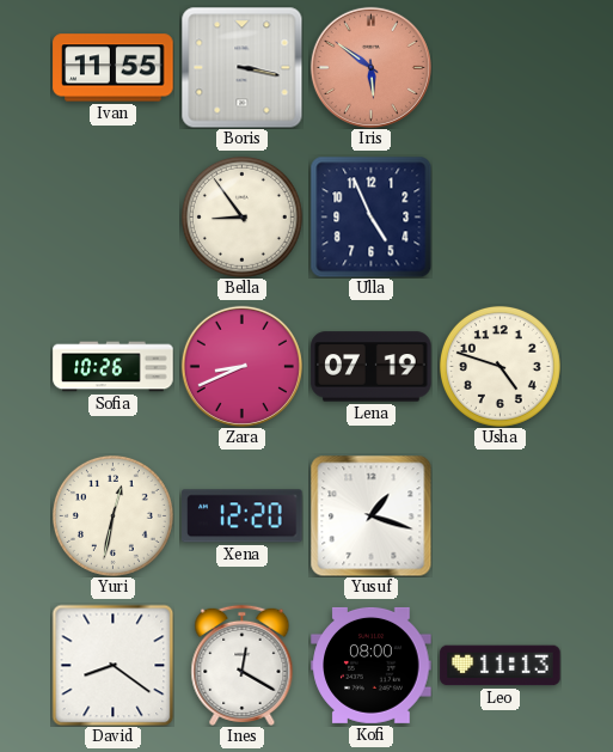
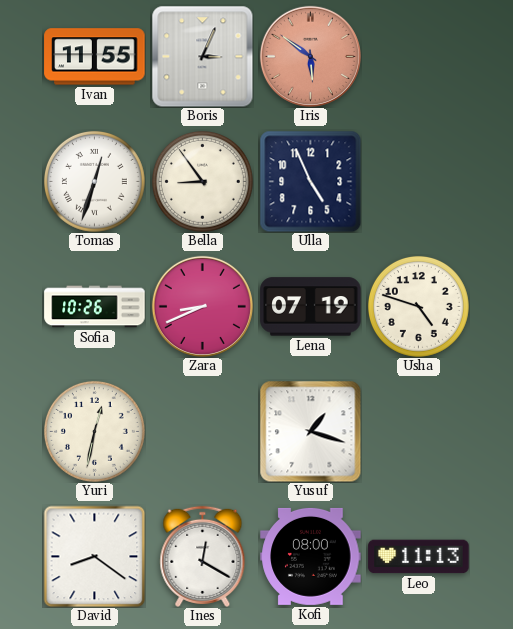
Boris: 3:17 -> 3:04 (202, 56)
Tomas: none -> 12:33 (94, 181)
Xena: 12:20 -> none (243, 516)
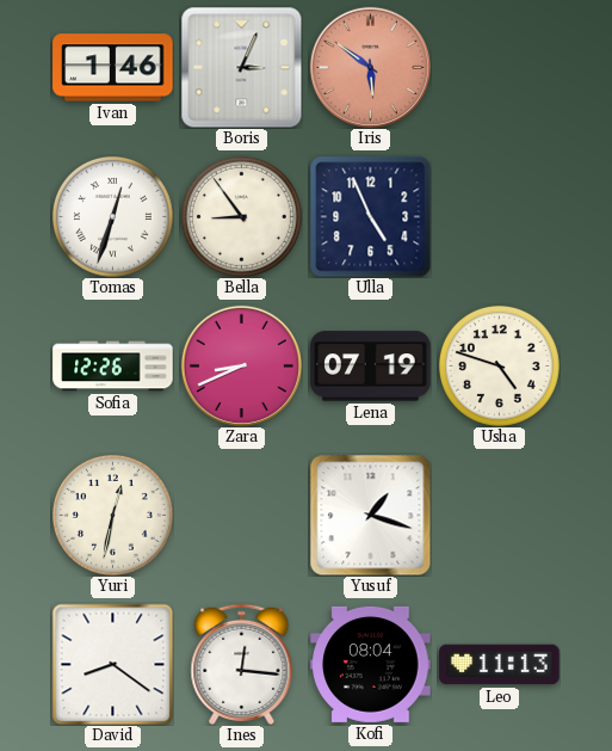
Ivan: 11:55 -> 1:46 (113, 68)
Sofia: 10:26 -> 12:26 (113, 367)
Ines: 12:20 -> 12:16 (242, 664)
Kofi: 08:00 -> 08:04 (371, 664)
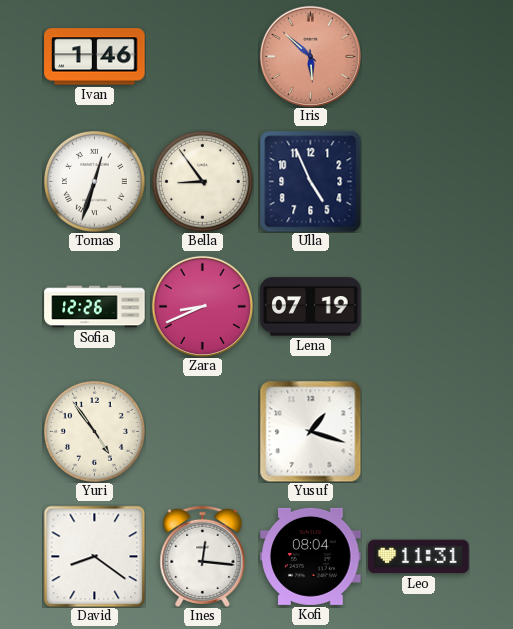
Boris: 3:04 -> none (241, 67)
Iris: 5:51 -> 5:52 (310, 56)
Usha: 4:48 -> none (499, 365)
Yuri: 12:32 -> 4:54 (94, 431)
Leo: 11:13 -> 11:31 (419, 557)
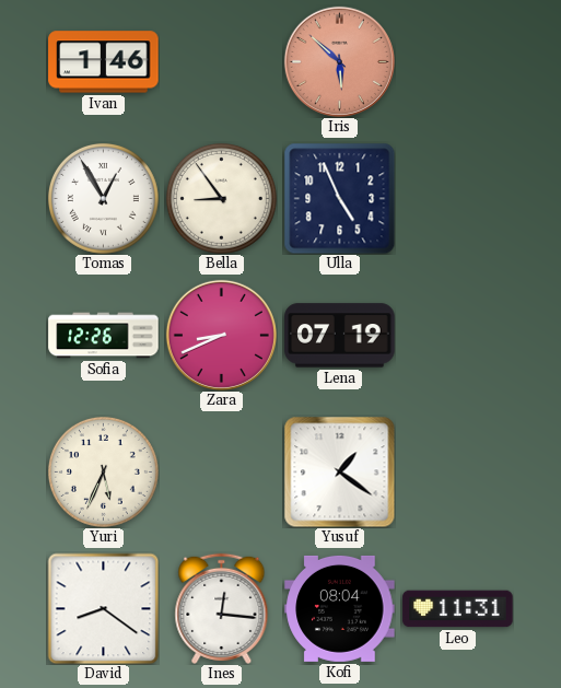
Tomas: 12:33 -> 12:55 (103, 198)
Yuri: 4:54 -> 5:34 (103, 471)
Yusuf: 1:18 -> 1:21 (339, 471)
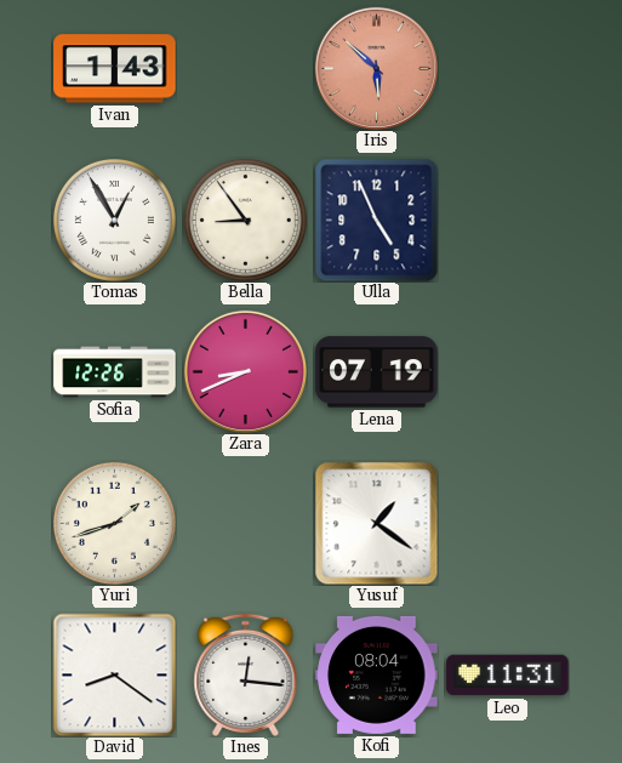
Ivan: 1:46 -> 1:43 (115, 69)
Yuri: 5:34 -> 1:42 (114, 523)
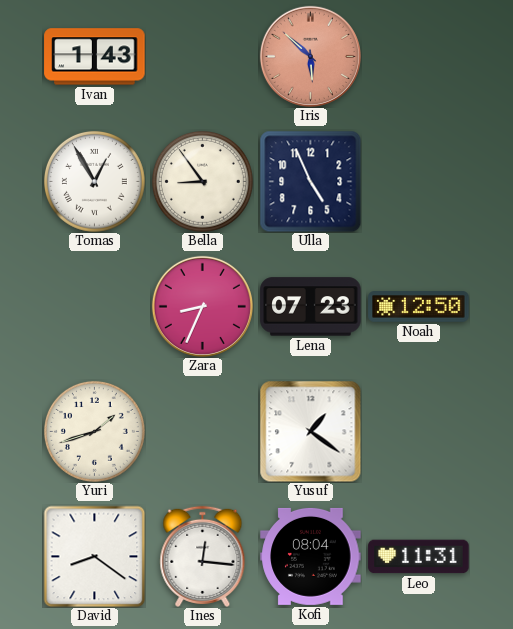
Sofia: 12:26 -> none (115, 372)
Zara: 8:41 -> 8:34 (202, 306)
Lena: 07:19 -> 07:23 (311, 307)
Noah: none -> 12:50 (419, 307)
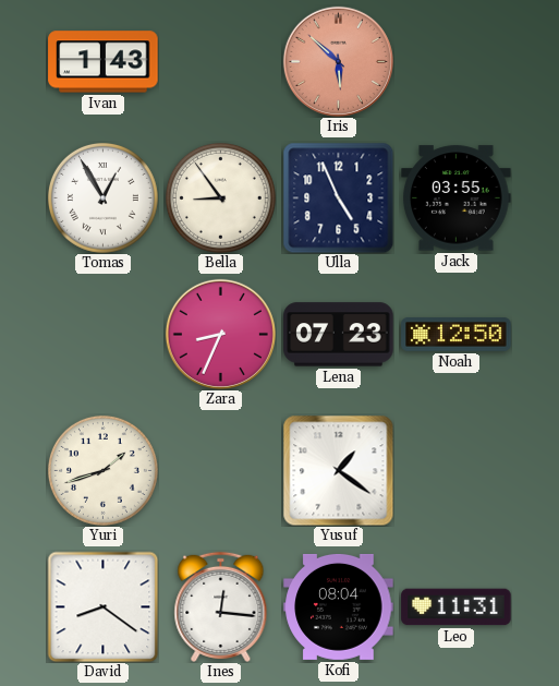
Jack: none -> 03:55 (457, 198)
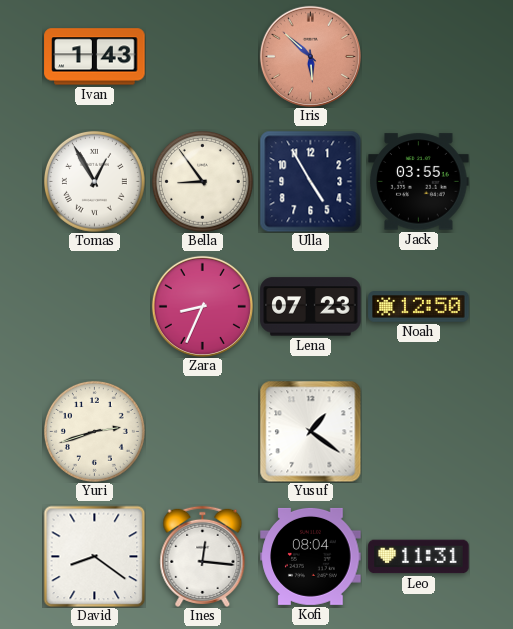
Ulla: 4:56 -> 4:55 (310, 181)
Yuri: 1:42 -> 2:42 (94, 431)
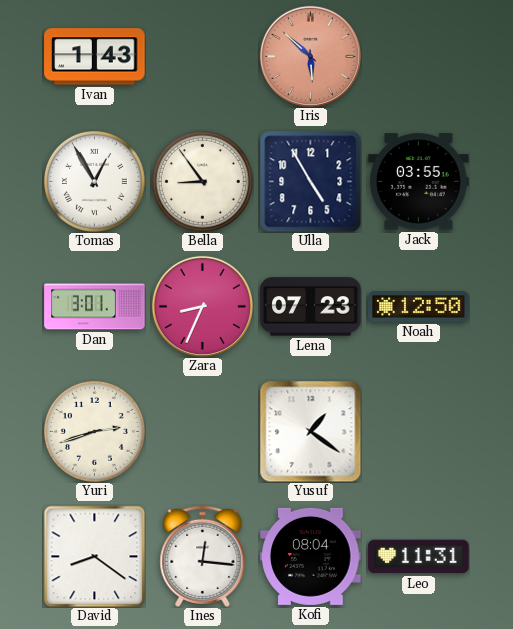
Dan: none -> 3:01 (95, 307)
